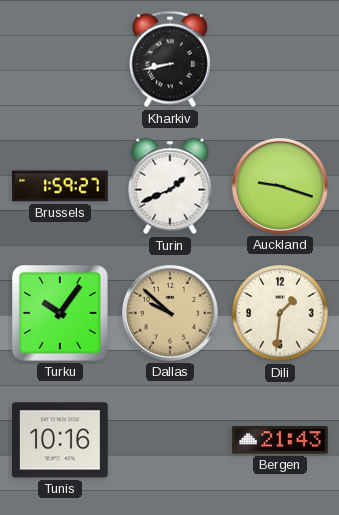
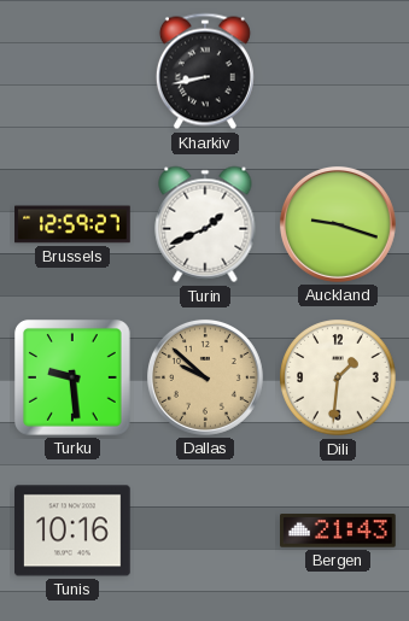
Brussels: 1:59 -> 12:59 (72, 224)
Turku: 10:06 -> 9:29 (74, 379)
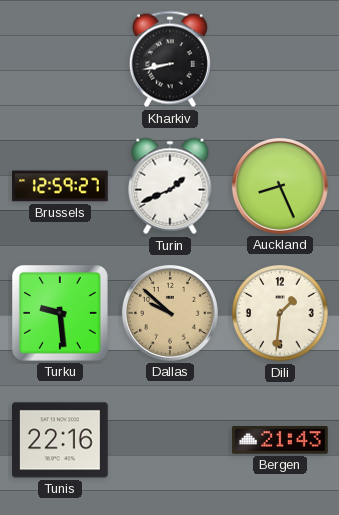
Auckland: 9:18 -> 8:26 (280, 186)
Tunis: 10:16 -> 22:16 (61, 440)
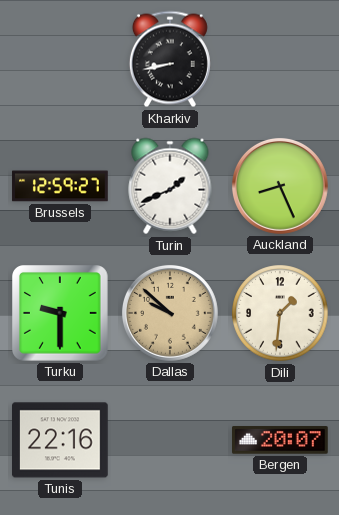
Turku: 9:29 -> 9:30 (61, 314)
Bergen: 21:43 -> 20:07 (280, 440)
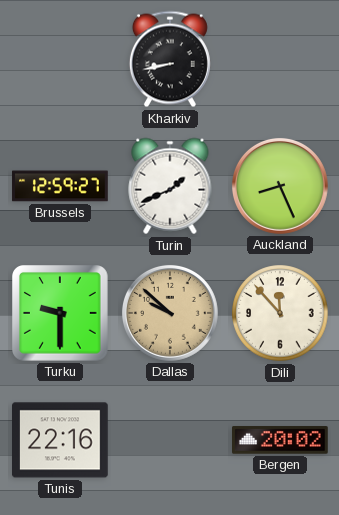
Dili: 1:31 -> 11:53 (280, 313)
Bergen: 20:07 -> 20:02 (280, 440)
